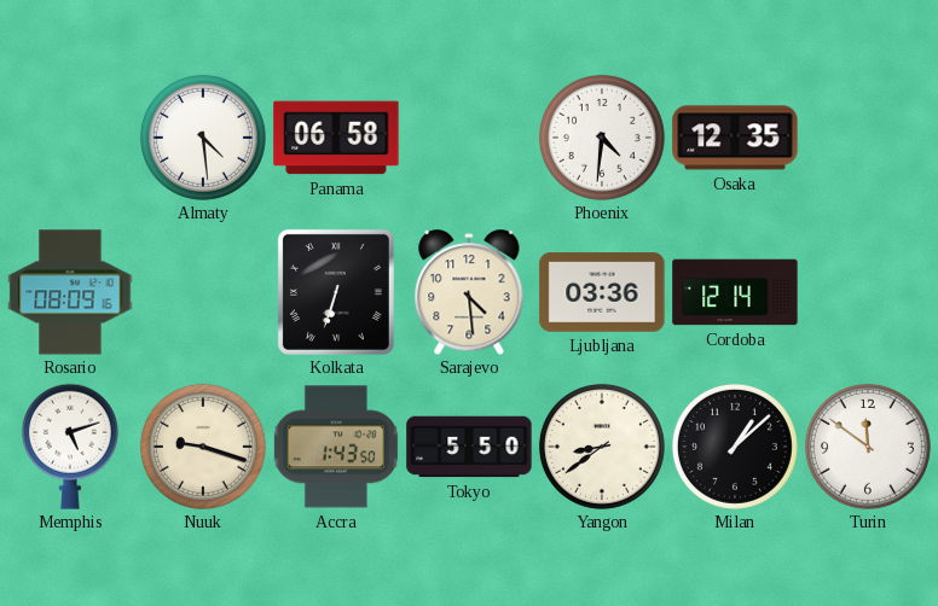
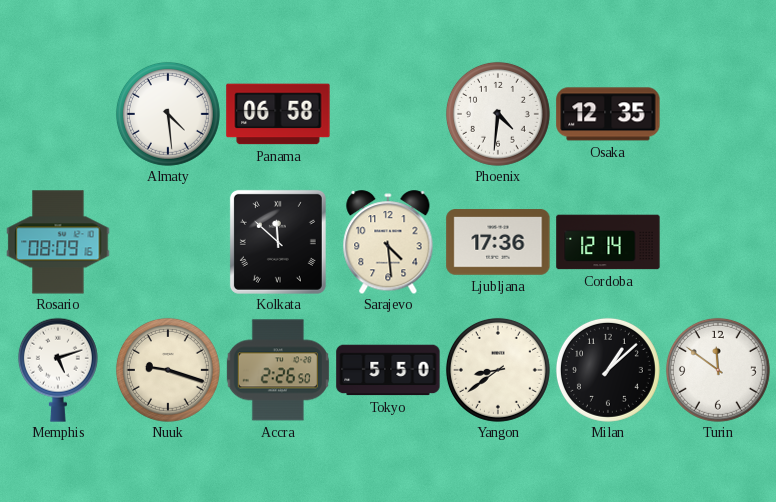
Kolkata: 6:33 -> 11:52 (278, 242)
Ljubljana: 03:36 -> 17:36 (498, 242)
Accra: 1:43 -> 2:26 (278, 370)
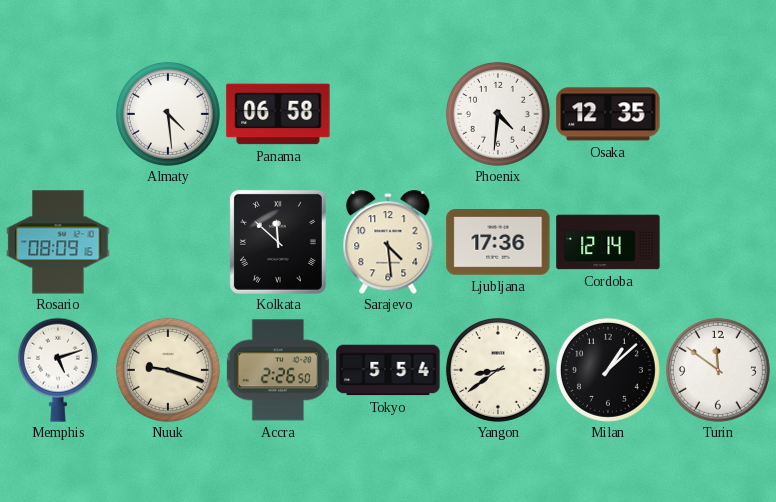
Tokyo: 5:50 -> 5:54 (388, 370)
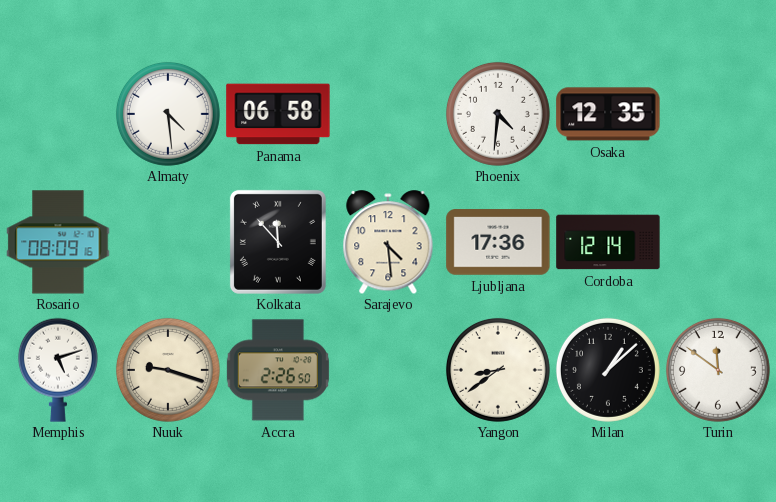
Kolkata: 11:52 -> 11:53 (278, 242)
Tokyo: 5:54 -> none (388, 370)
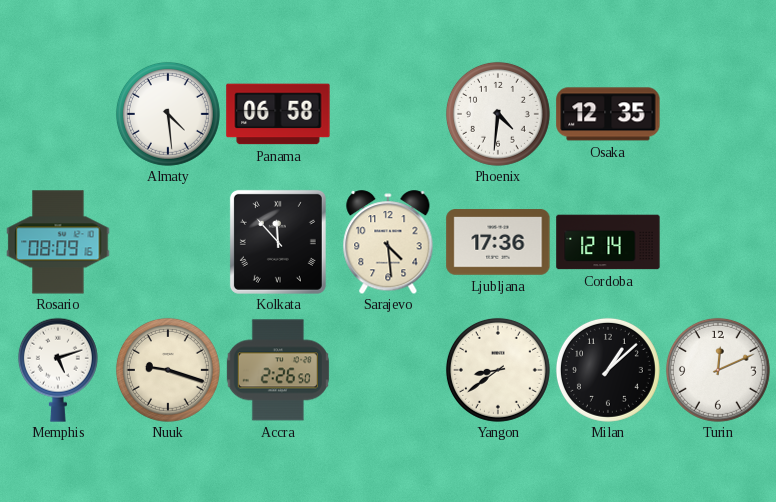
Turin: 11:51 -> 12:11 (718, 370)
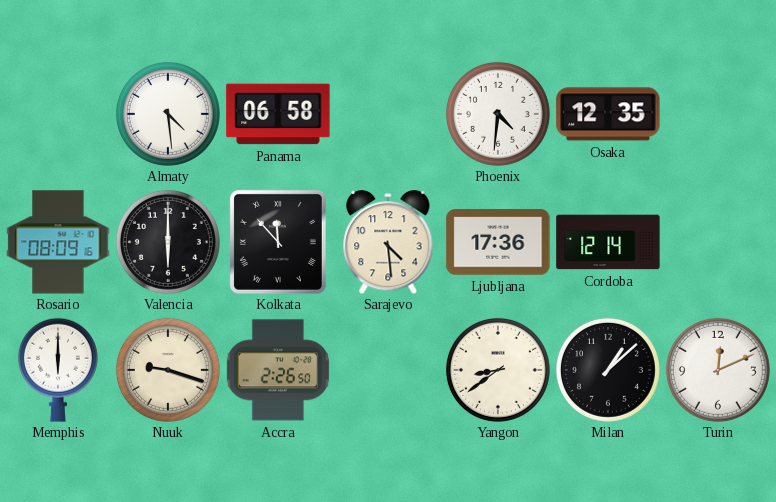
Valencia: none -> 6:00 (168, 242)
Memphis: 5:12 -> 6:00 (58, 370)
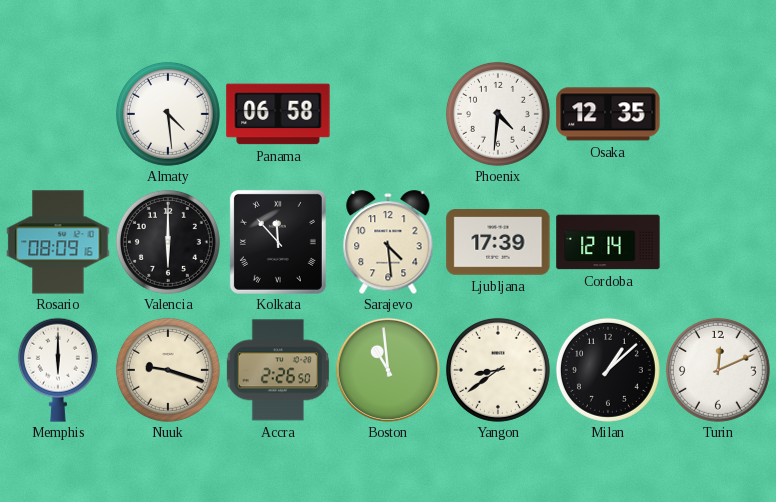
Ljubljana: 17:36 -> 17:39 (498, 242)
Boston: none -> 10:59 (388, 370)
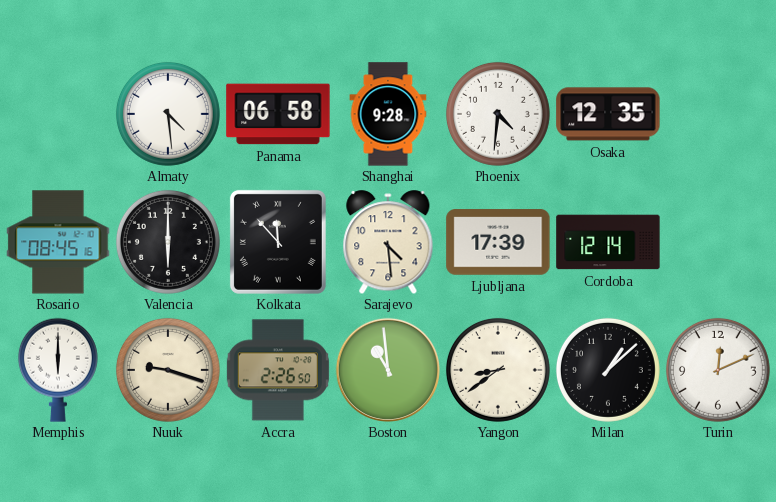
Shanghai: none -> 9:28 (388, 114)
Rosario: 08:09 -> 08:45 (58, 242)
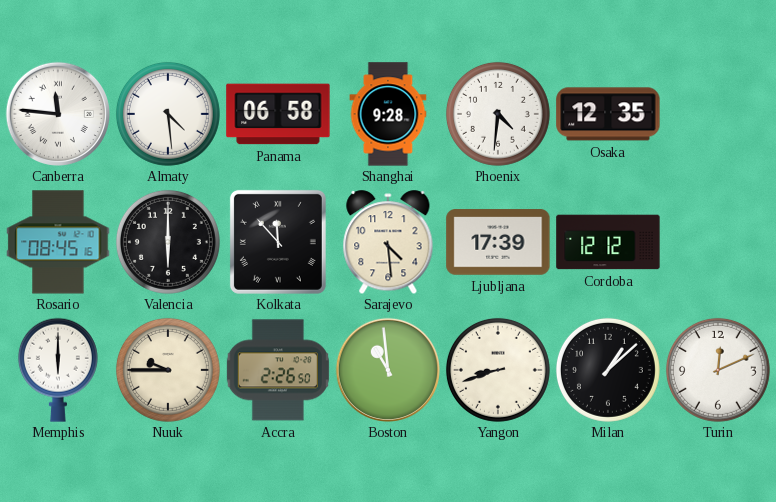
Canberra: none -> 11:46 (58, 114)
Cordoba: 12:14 -> 12:12 (608, 242)
Nuuk: 9:18 -> 9:45 (168, 370)
Yangon: 8:39 -> 8:42 (498, 370)
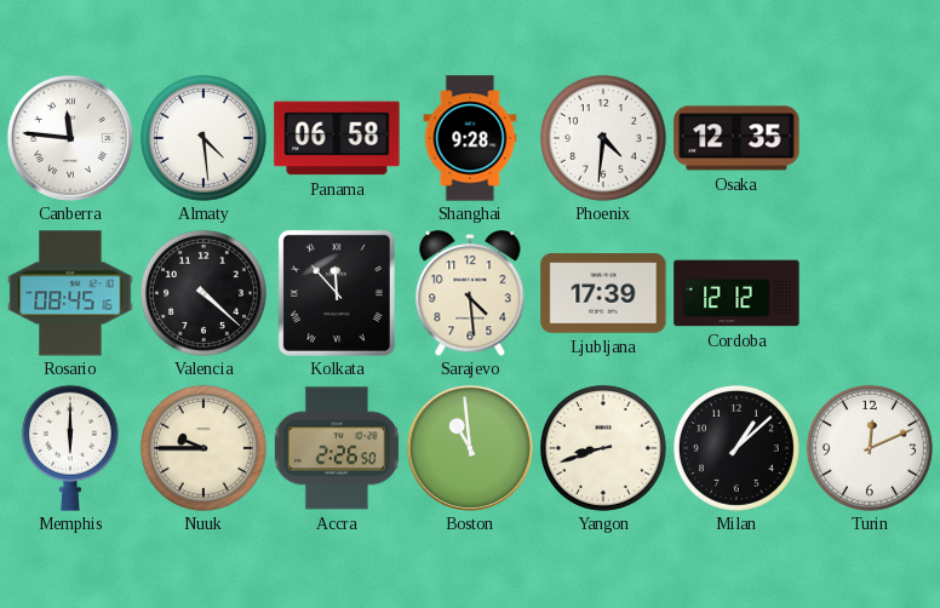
Valencia: 6:00 -> 4:22 (204, 293)
